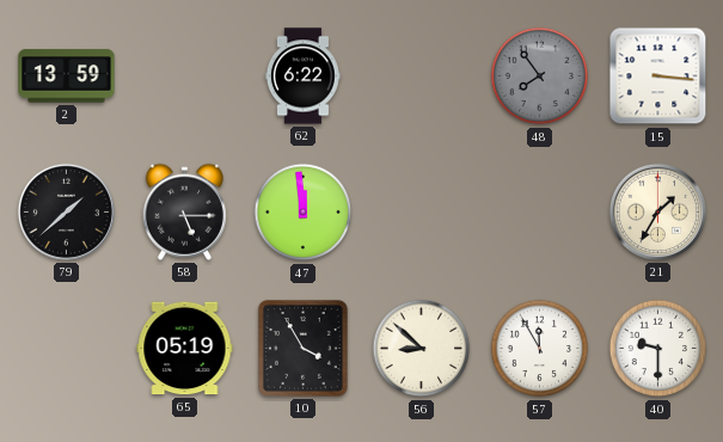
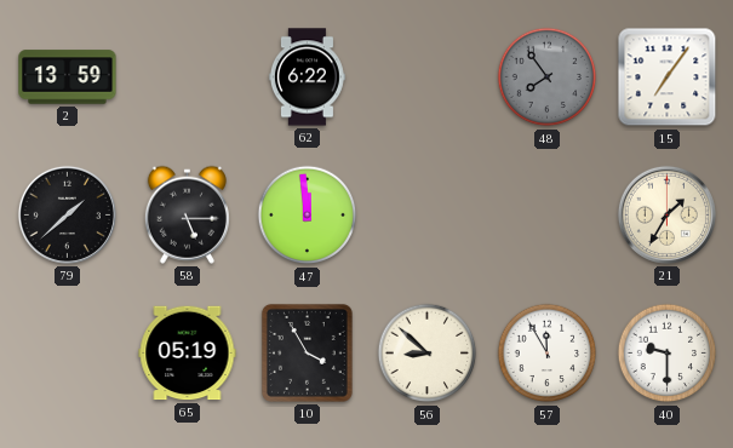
15: 3:16 -> 7:06 (668, 77)
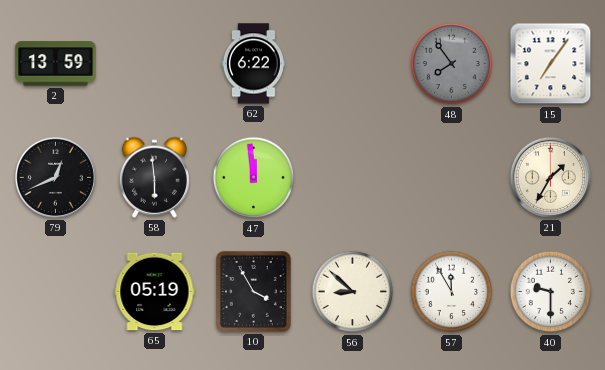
79: 1:38 -> 12:41 (55, 177)
58: 5:15 -> 5:59 (154, 177)
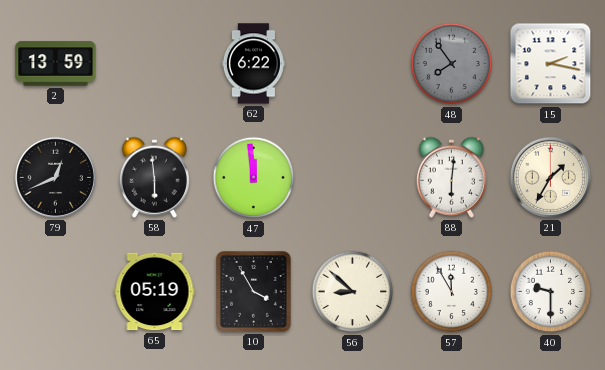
15: 7:06 -> 2:17 (551, 64)
88: none -> 6:01 (451, 177)
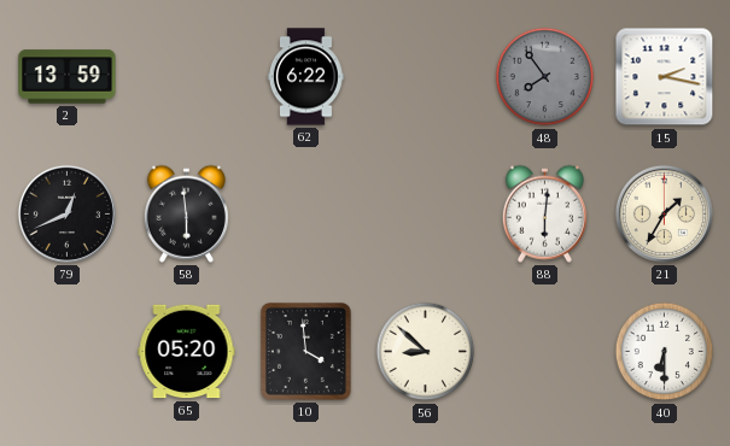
47: 11:59 -> none (254, 178)
65: 05:19 -> 05:20 (187, 352)
10: 3:55 -> 3:59 (305, 351)
57: 11:55 -> none (452, 292)
40: 9:30 -> 6:30 (665, 352)
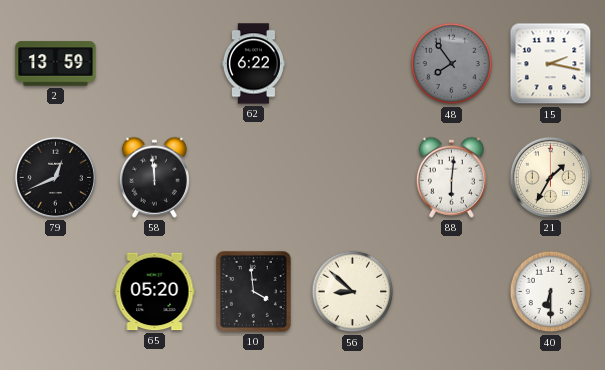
58: 5:59 -> 11:59 (154, 177)
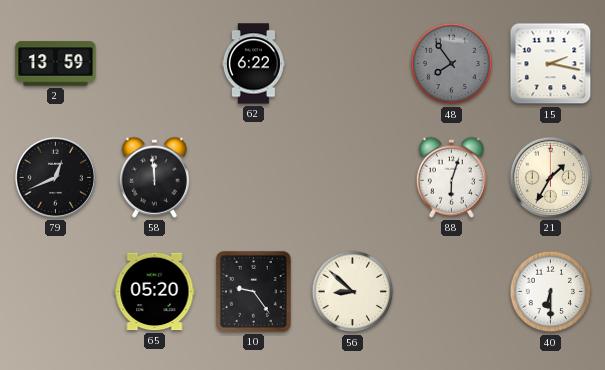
88: 6:01 -> 6:03 (451, 177)
10: 3:59 -> 9:24 (253, 291)
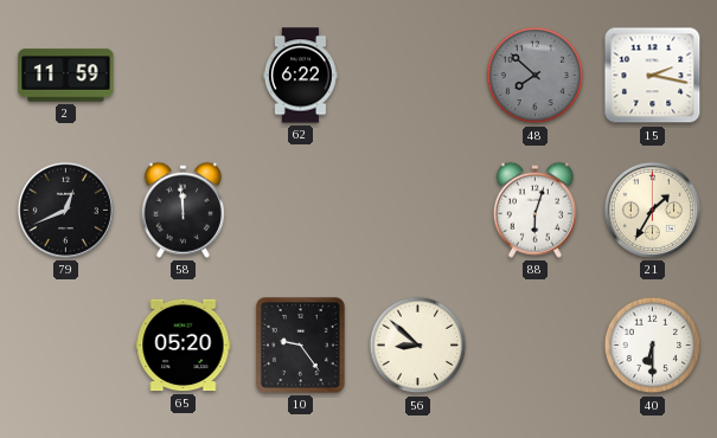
2: 13:59 -> 11:59 (66, 76)
48: 7:54 -> 7:52 (536, 76)
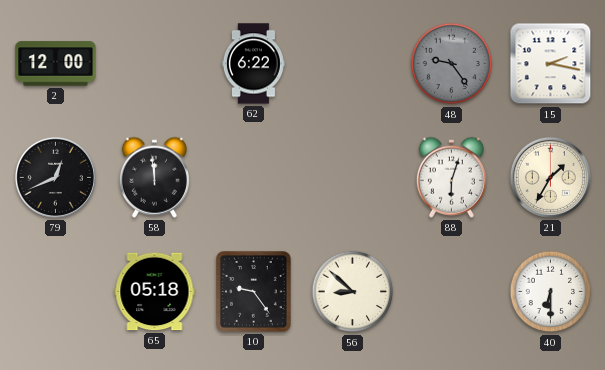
2: 11:59 -> 12:00 (56, 64)
48: 7:52 -> 9:24 (452, 64)
65: 05:20 -> 05:18 (155, 292)
